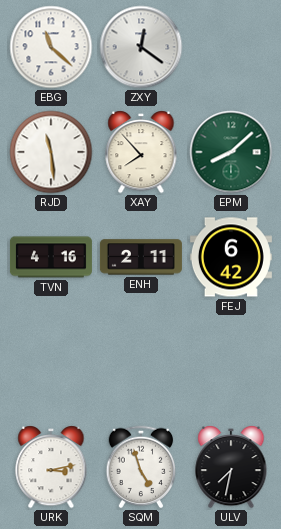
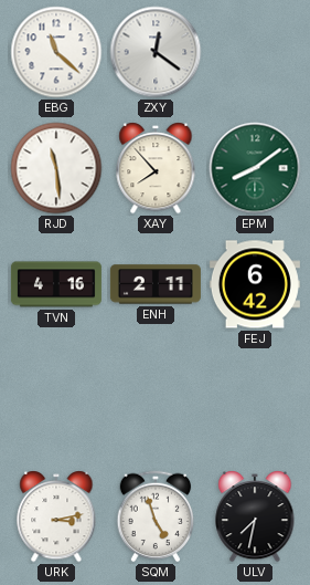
EPM: 8:08 -> 8:09 (255, 168)
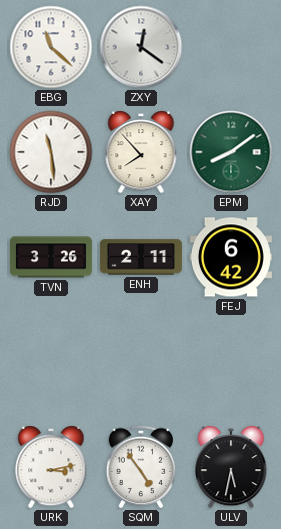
TVN: 4:16 -> 3:26 (51, 257)
SQM: 4:57 -> 4:54 (141, 467)
ULV: 7:32 -> 5:32 (231, 468)
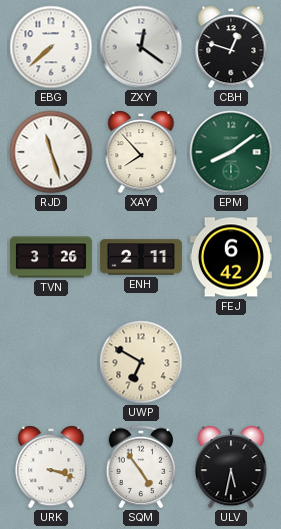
EBG: 11:22 -> 7:38 (51, 47)
CBH: none -> 12:48 (231, 48)
RJD: 11:29 -> 11:27 (51, 152)
UWP: none -> 6:50 (141, 362)
URK: 3:13 -> 3:18 (51, 468)
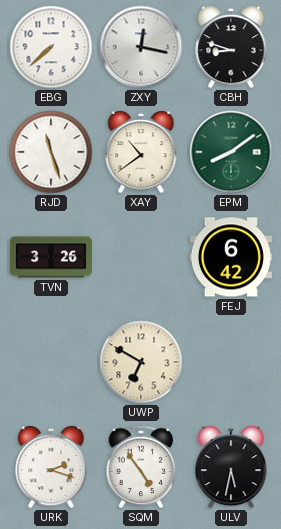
ZXY: 12:21 -> 12:17 (141, 47)
CBH: 12:48 -> 8:48 (231, 48)
XAY: 7:53 -> 10:39 (141, 153)
ENH: 2:11 -> none (141, 257)
URK: 3:18 -> 2:18 (51, 468)
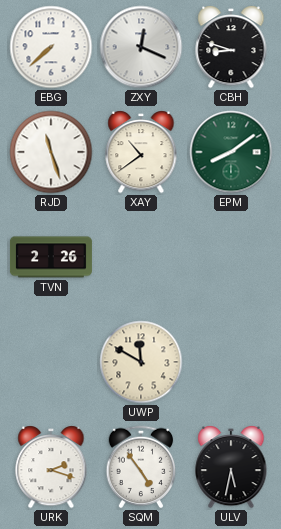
ZXY: 12:17 -> 12:19 (141, 47)
TVN: 3:26 -> 2:26 (51, 257)
FEJ: 6:42 -> none (231, 257)
UWP: 6:50 -> 11:50 (141, 362)
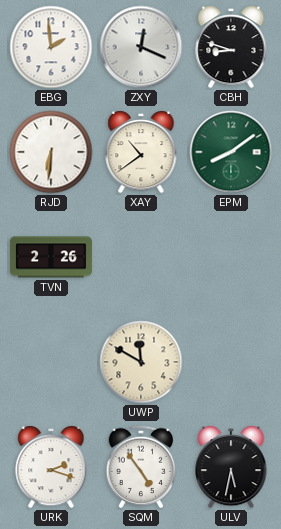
EBG: 7:38 -> 1:59 (51, 47)
RJD: 11:27 -> 6:31 (51, 152)
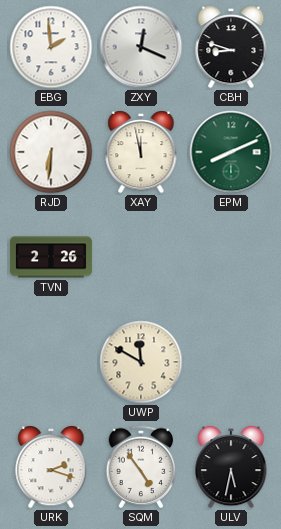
XAY: 10:39 -> 11:58 (141, 153)
EPM: 8:09 -> 8:11 (231, 152)
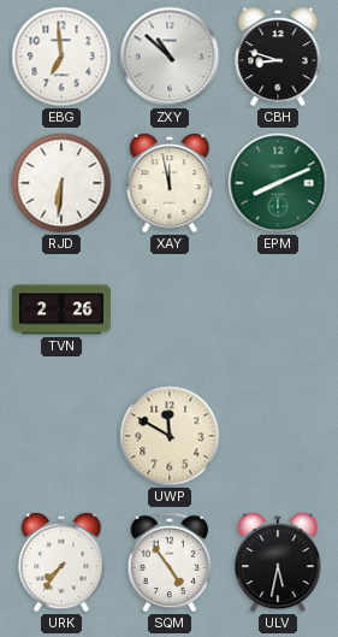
EBG: 1:59 -> 6:59 (61, 57)
ZXY: 12:19 -> 10:52 (170, 57)
URK: 2:18 -> 7:36 (61, 564)
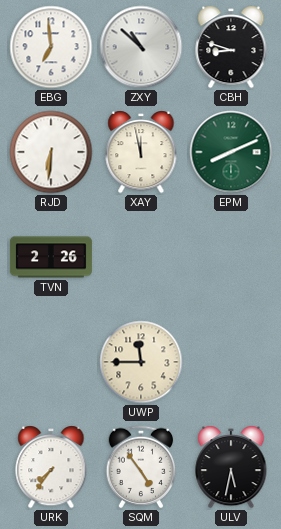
UWP: 11:50 -> 11:45 (141, 362)
